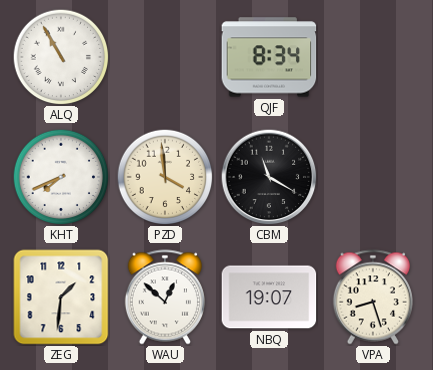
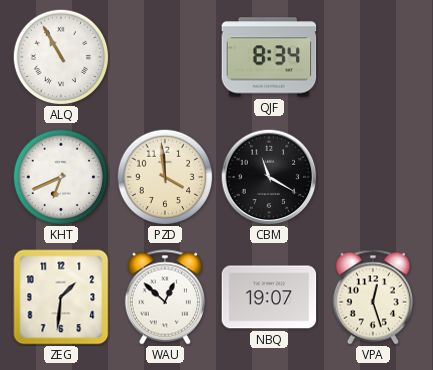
KHT: 7:41 -> 6:41 (61, 177)
VPA: 8:27 -> 12:27 (373, 297)
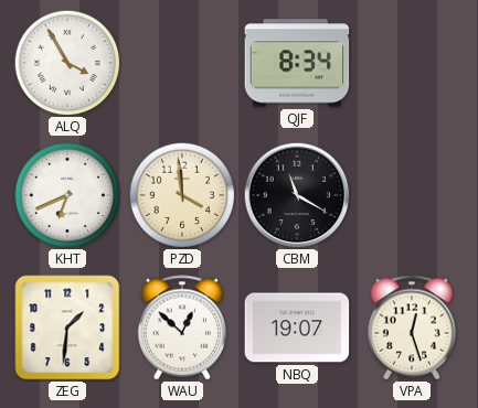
ALQ: 10:55 -> 3:55 (67, 63)
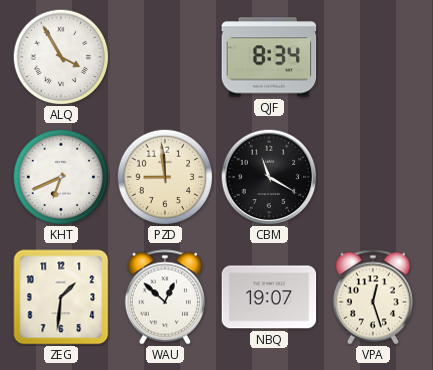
PZD: 3:59 -> 8:59 (165, 177)
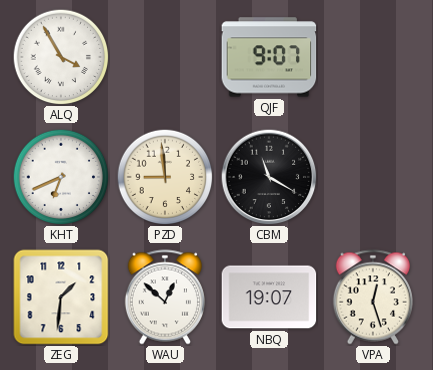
QJF: 8:34 -> 9:07 (269, 57)
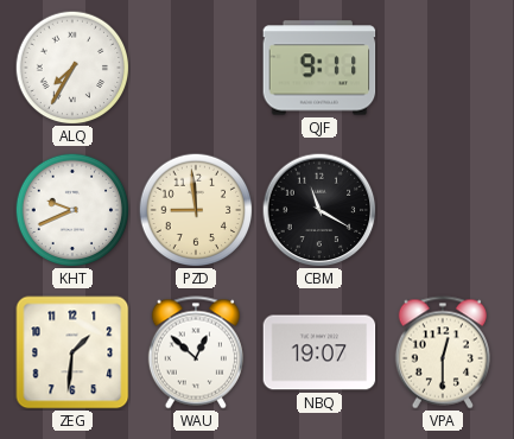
ALQ: 3:55 -> 7:35 (72, 68)
QJF: 9:07 -> 9:11 (319, 68)
KHT: 6:41 -> 9:41 (72, 210)
VPA: 12:27 -> 12:30 (443, 352)
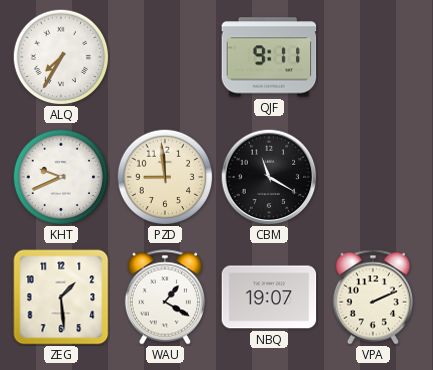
ZEG: 1:31 -> 1:29 (61, 297)
WAU: 12:52 -> 1:20 (165, 297)
VPA: 12:30 -> 2:11 (373, 297)
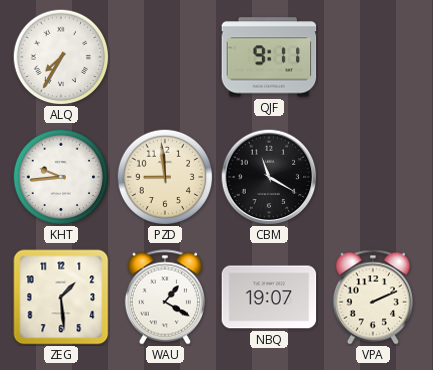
KHT: 9:41 -> 9:44 (61, 177)
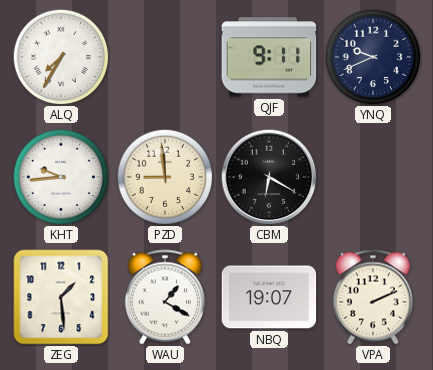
YNQ: none -> 9:41 (373, 57)
CBM: 11:20 -> 6:20 (269, 177)
